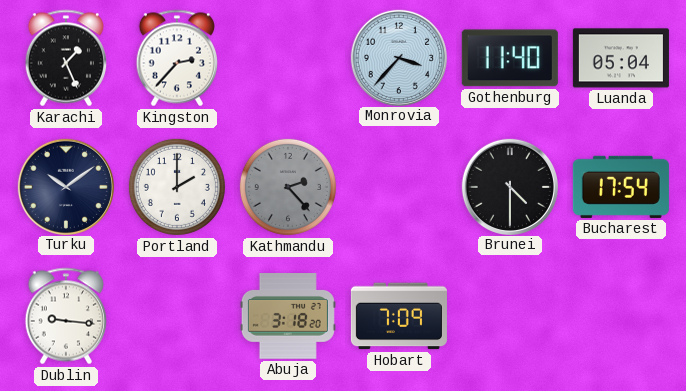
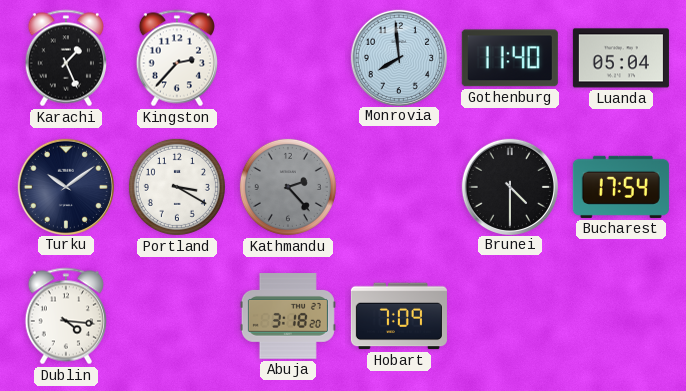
Monrovia: 3:37 -> 7:59 (398, 57)
Portland: 2:00 -> 3:20 (177, 187)
Dublin: 9:16 -> 4:16 (65, 316)
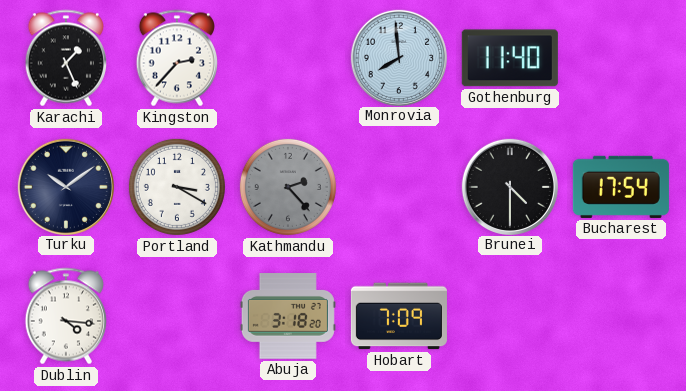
Luanda: 05:04 -> none (621, 58)
